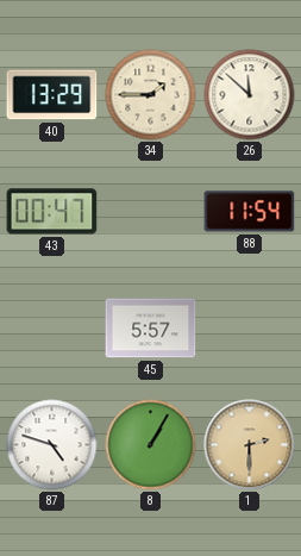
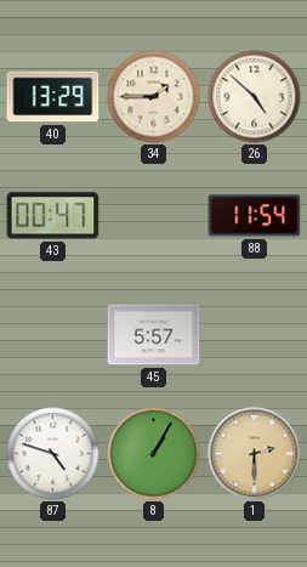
26: 11:52 -> 4:52 (255, 97)
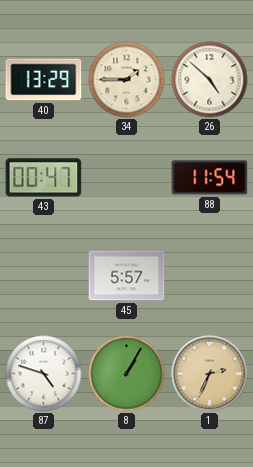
1: 2:30 -> 2:34 (210, 374)
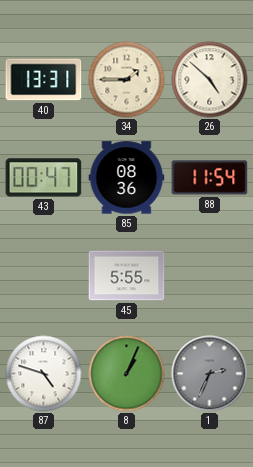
40: 13:29 -> 13:31 (44, 80)
85: none -> 08:36 (127, 178)
45: 5:57 -> 5:55 (127, 276)
8: 1:05 -> 1:04 (127, 374)
1 dial: champagne -> grey (210, 374)
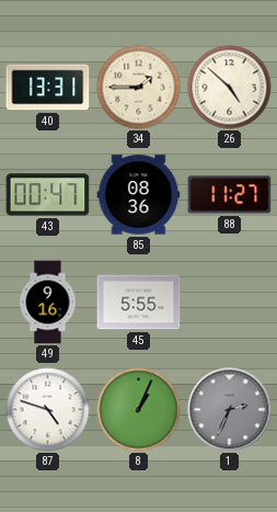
88: 11:54 -> 11:27 (230, 195)
49: none -> 9:16 (48, 303)
